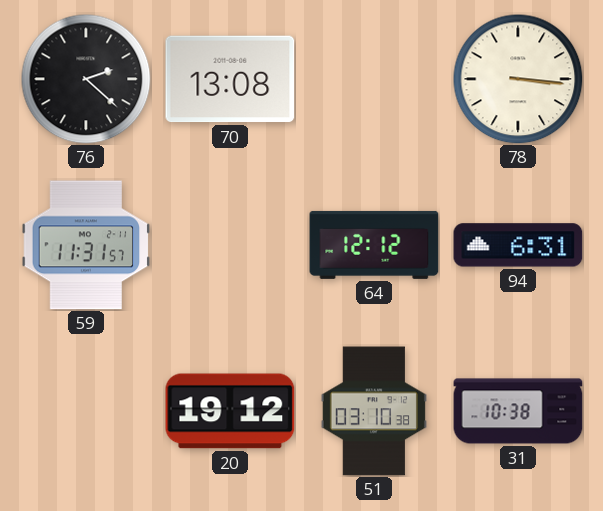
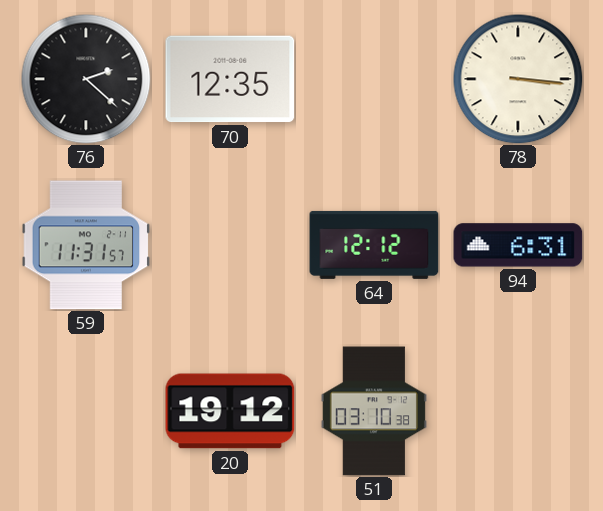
70: 13:08 -> 12:35 (230, 79)
31: 10:38 -> none (518, 411)
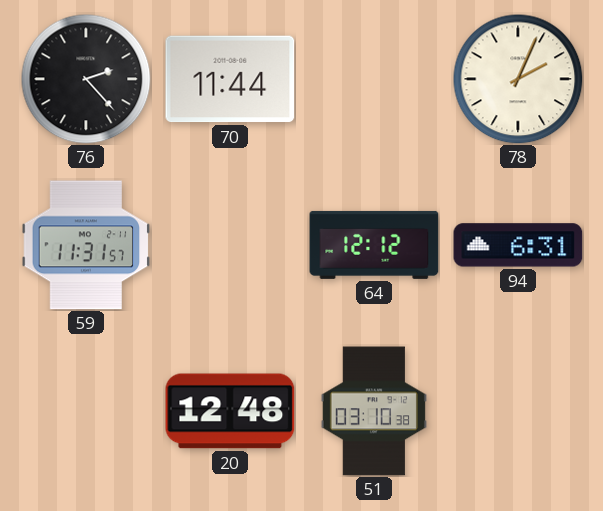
76: 2:22 -> 2:23 (86, 79)
70: 12:35 -> 11:44 (230, 79)
78: 3:16 -> 2:04 (518, 79)
20: 19:12 -> 12:48 (230, 411)
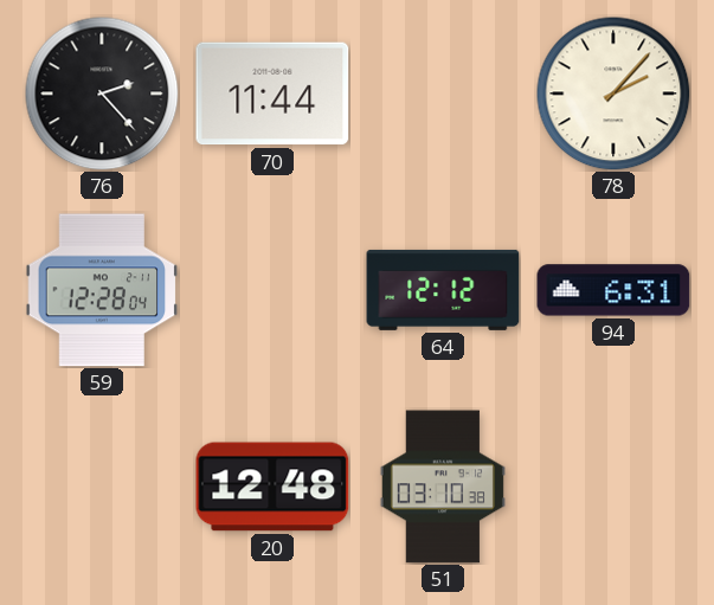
78: 2:04 -> 2:07 (613, 94)
59: 11:31 -> 12:28 (102, 290)
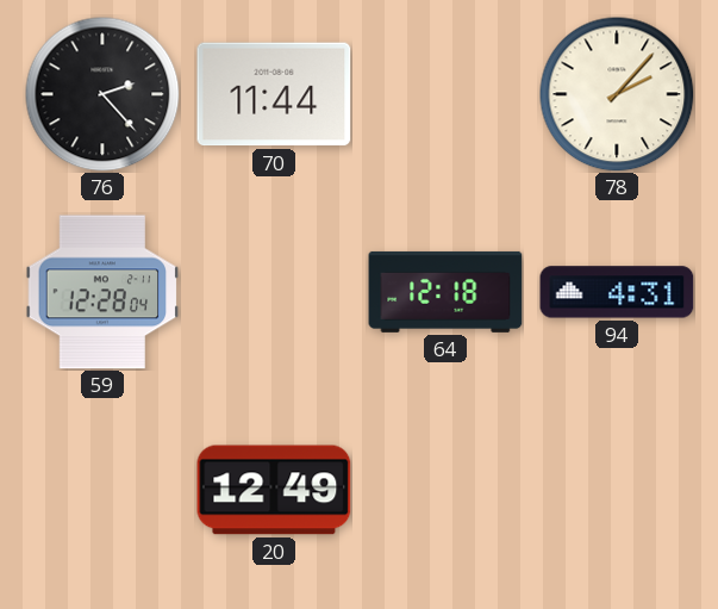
64: 12:12 -> 12:18 (445, 292)
94: 6:31 -> 4:31 (617, 292)
20: 12:48 -> 12:49 (274, 490)
51: 03:10 -> none (443, 487)
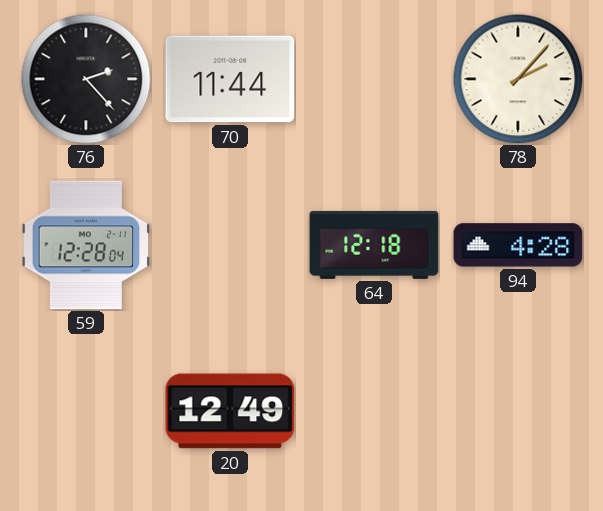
94: 4:31 -> 4:28 (518, 245)
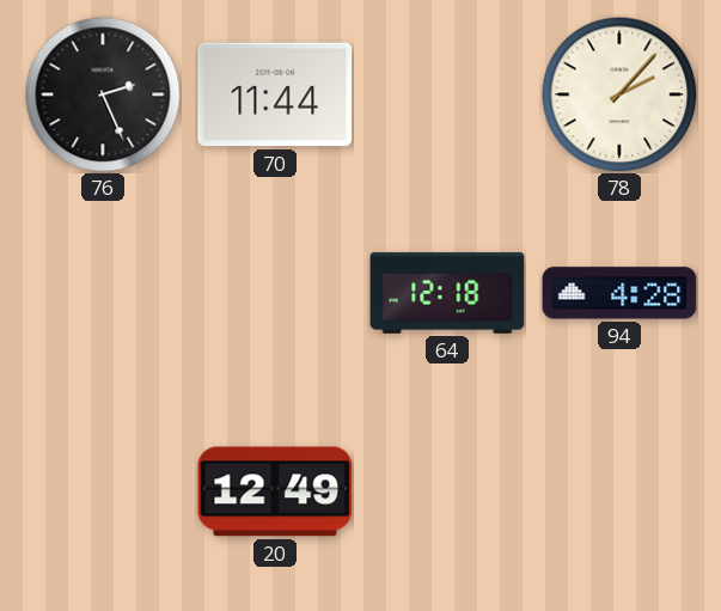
76: 2:23 -> 2:26 (103, 94)
59: 12:28 -> none (86, 245)
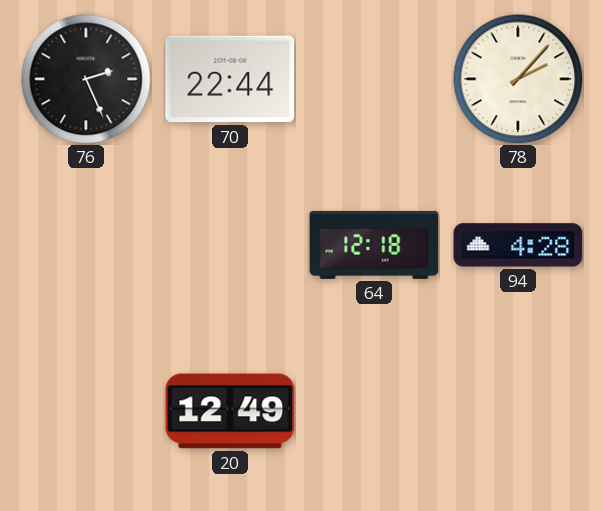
70: 11:44 -> 22:44 (230, 79)
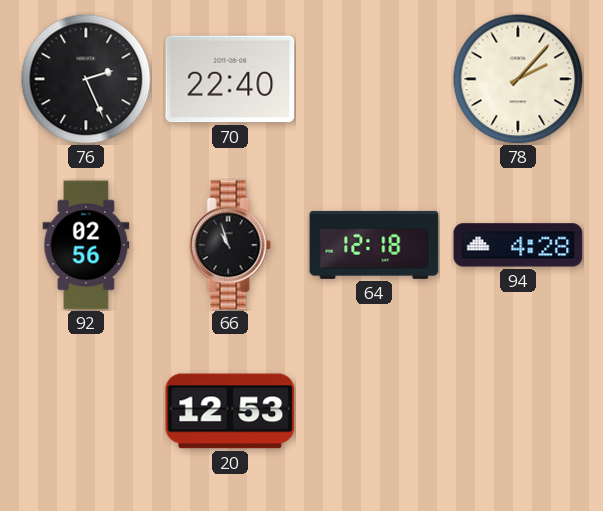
70: 22:44 -> 22:40 (230, 79)
92: none -> 02:56 (86, 245)
66: none -> 10:57 (230, 245)
20: 12:49 -> 12:53 (230, 411)
